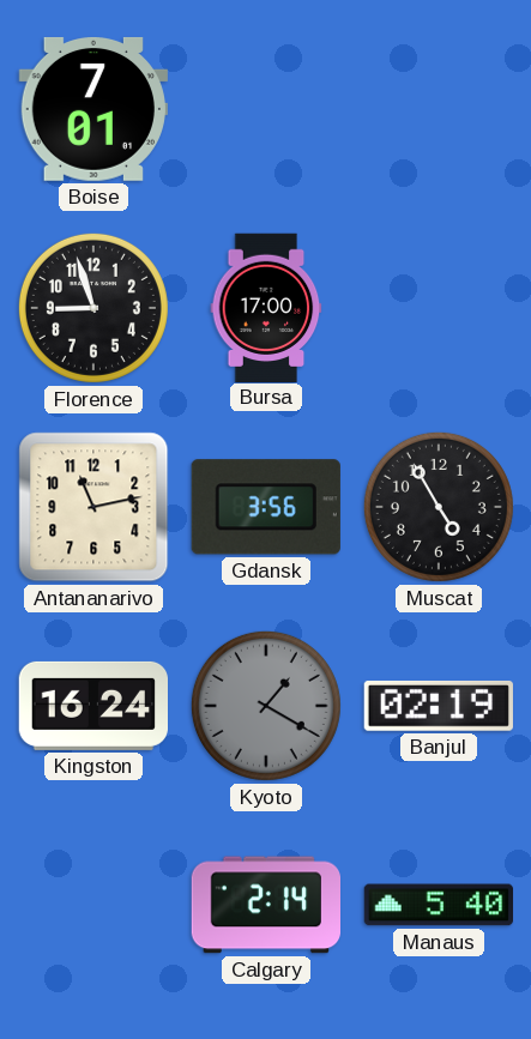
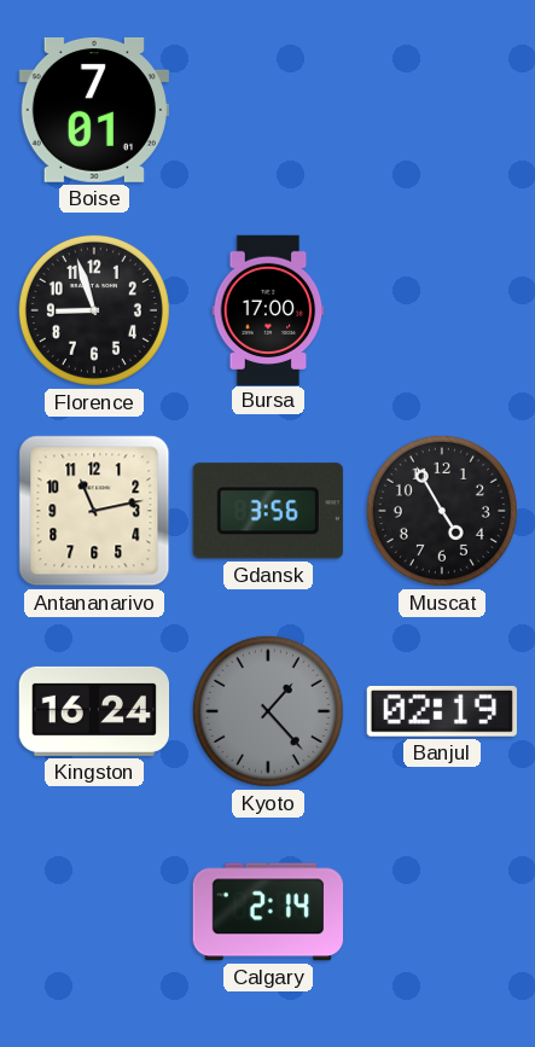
Kyoto: 1:20 -> 1:23 (268, 711)
Manaus: 5:40 -> none (438, 905)
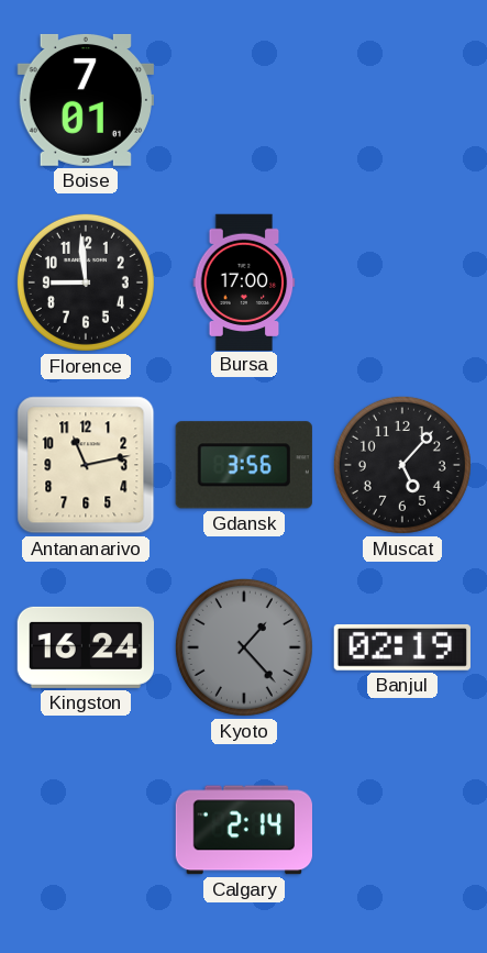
Florence: 8:57 -> 8:59 (86, 282)
Muscat: 4:55 -> 5:07 (402, 465)
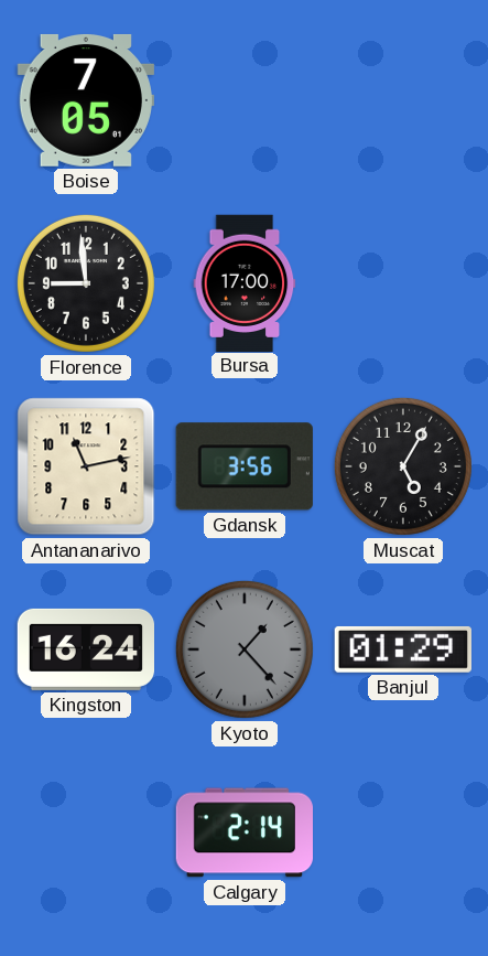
Boise: 7:01 -> 7:05 (85, 100)
Muscat: 5:07 -> 5:05 (403, 466)
Banjul: 02:19 -> 01:29 (403, 649)
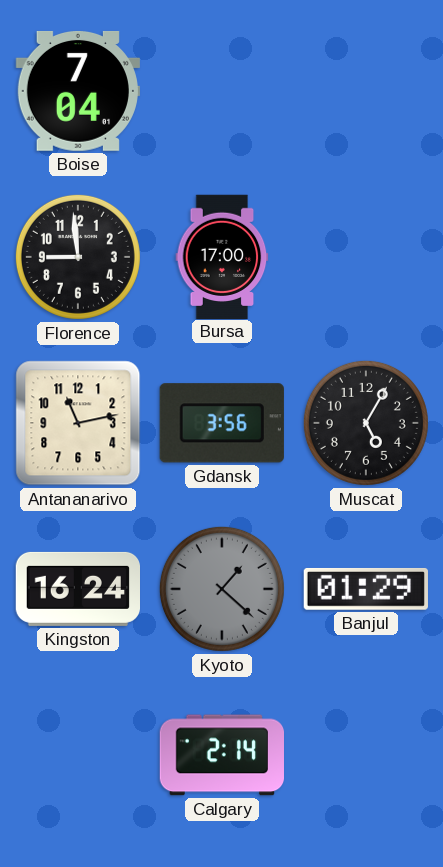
Boise: 7:05 -> 7:04 (77, 91)
Kyoto: 1:23 -> 1:22 (222, 589)
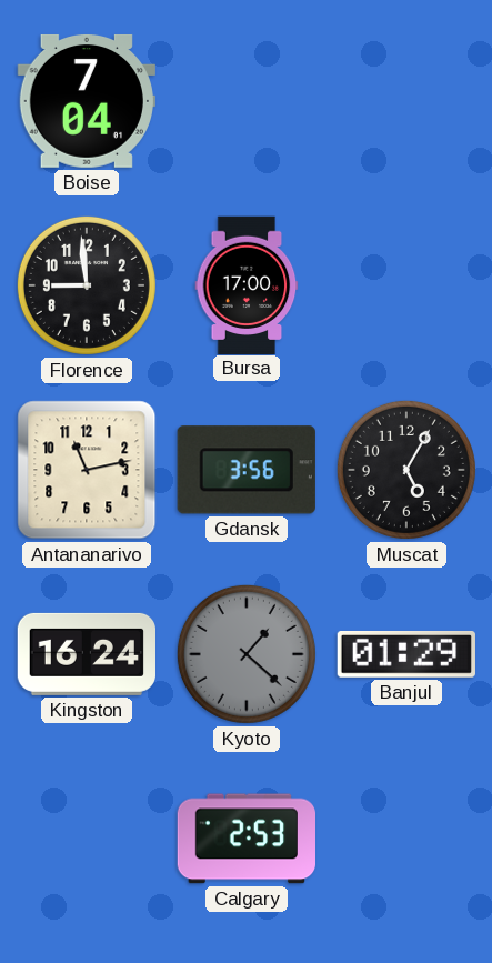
Calgary: 2:14 -> 2:53 (245, 839)
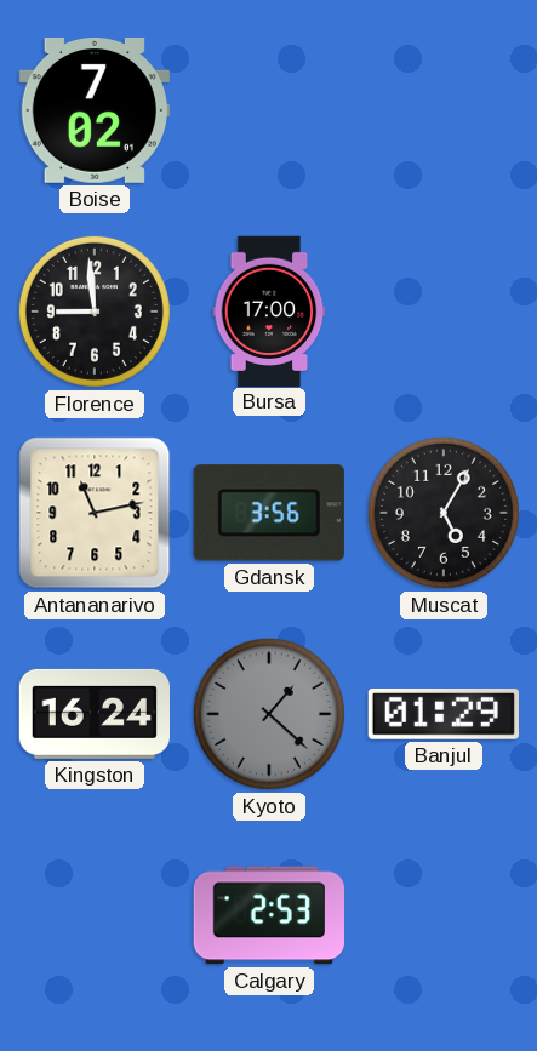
Boise: 7:04 -> 7:02 (93, 110)
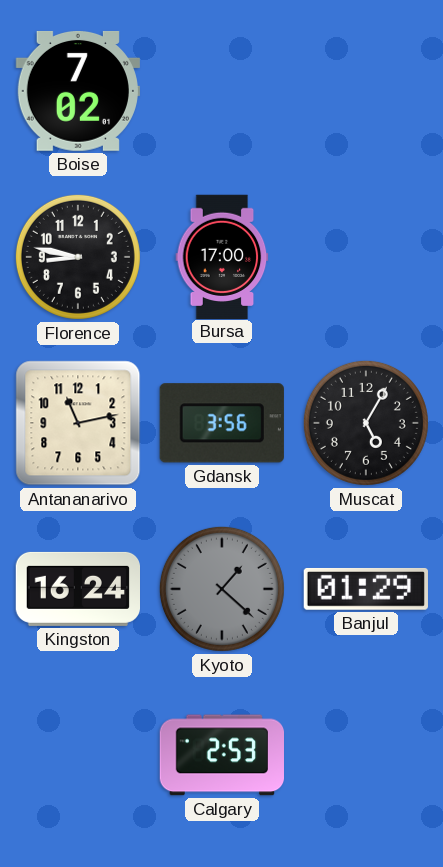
Florence: 8:59 -> 8:47 (78, 257)
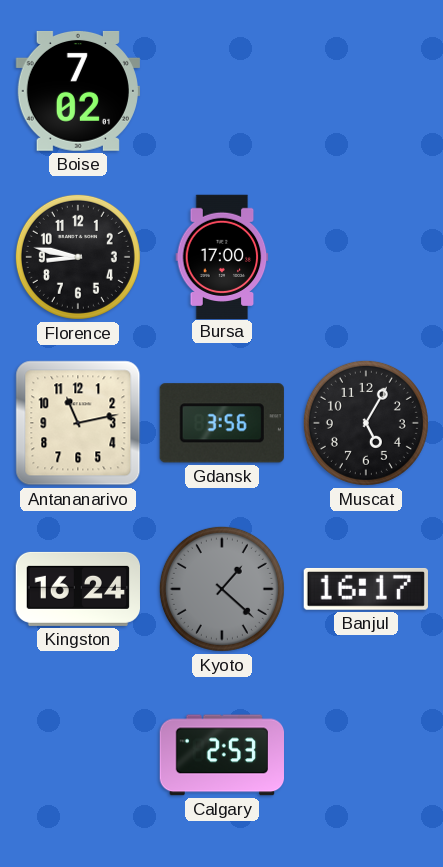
Banjul: 01:29 -> 16:17 (366, 589)
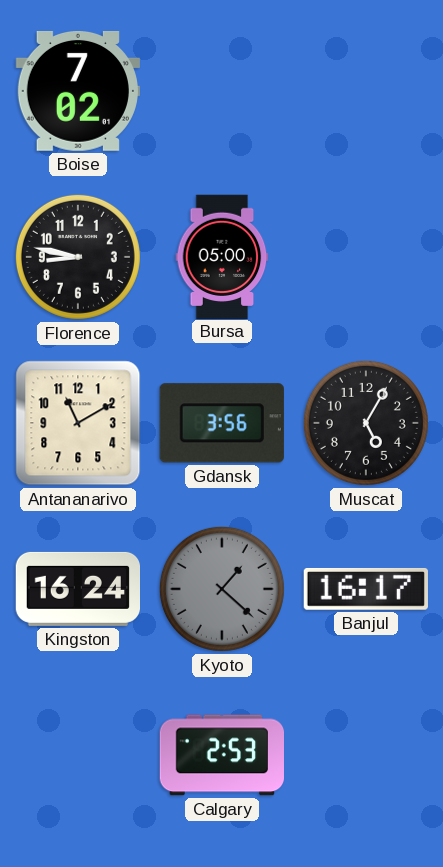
Bursa: 17:00 -> 05:00 (222, 256)
Antananarivo: 11:13 -> 11:10 (78, 423)
